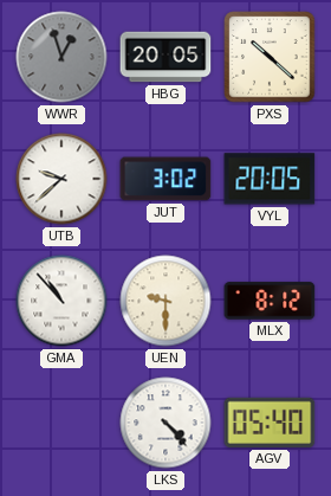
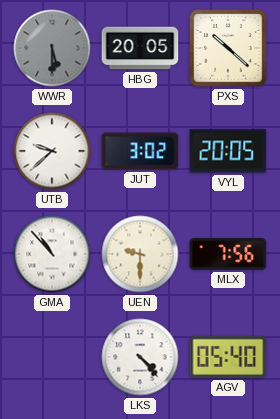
WWR: 12:57 -> 5:30 (52, 48)
MLX: 8:12 -> 7:56 (228, 254)
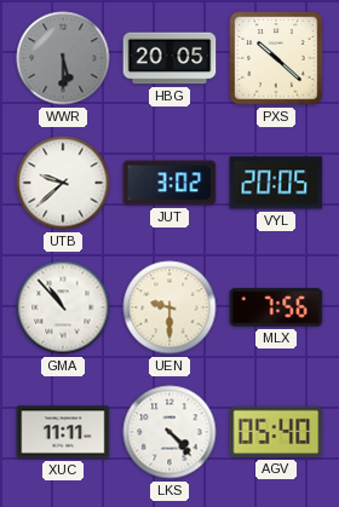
XUC: none -> 11:11 (63, 432)
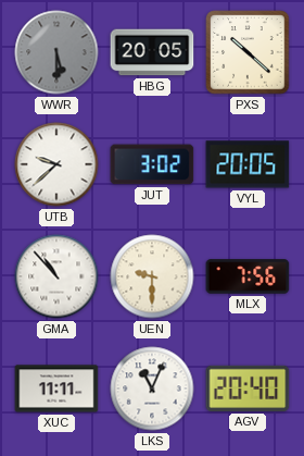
LKS: 4:23 -> 11:04 (152, 389)
AGV: 05:40 -> 20:40 (248, 389)
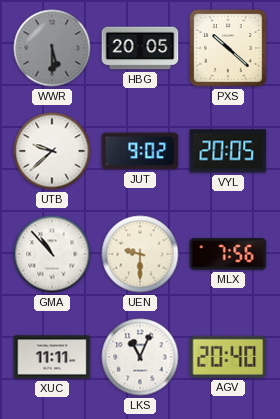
JUT: 3:02 -> 9:02 (140, 151)
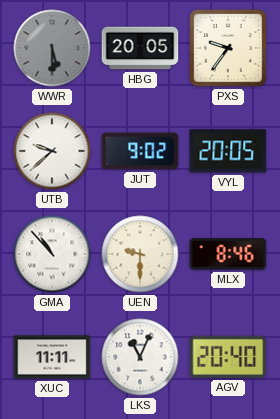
PXS: 10:22 -> 9:36 (228, 48)
MLX: 7:56 -> 8:46 (228, 254)
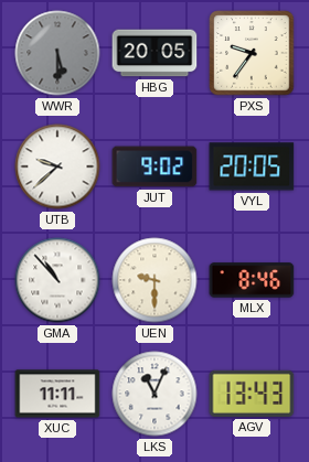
AGV: 20:40 -> 13:43 (252, 394)
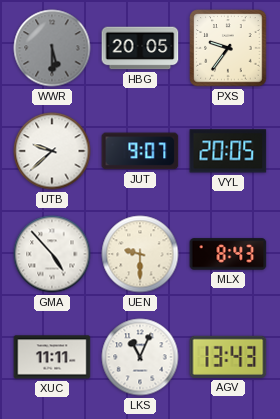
JUT: 9:02 -> 9:07 (140, 151)
GMA: 10:53 -> 4:53 (52, 254)
MLX: 8:46 -> 8:43 (228, 254)
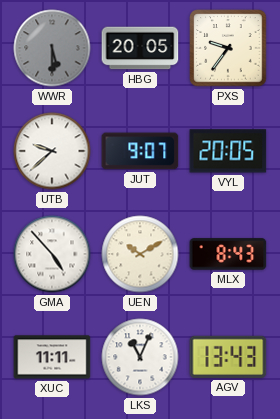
UEN: 9:30 -> 10:10 (140, 254)
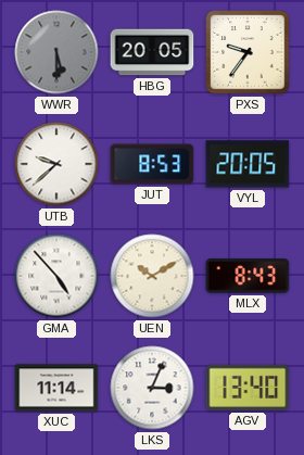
JUT: 9:07 -> 8:53 (152, 164)
XUC: 11:11 -> 11:14 (56, 388)
LKS: 11:04 -> 3:04 (152, 388)
AGV: 13:43 -> 13:40 (248, 388)
